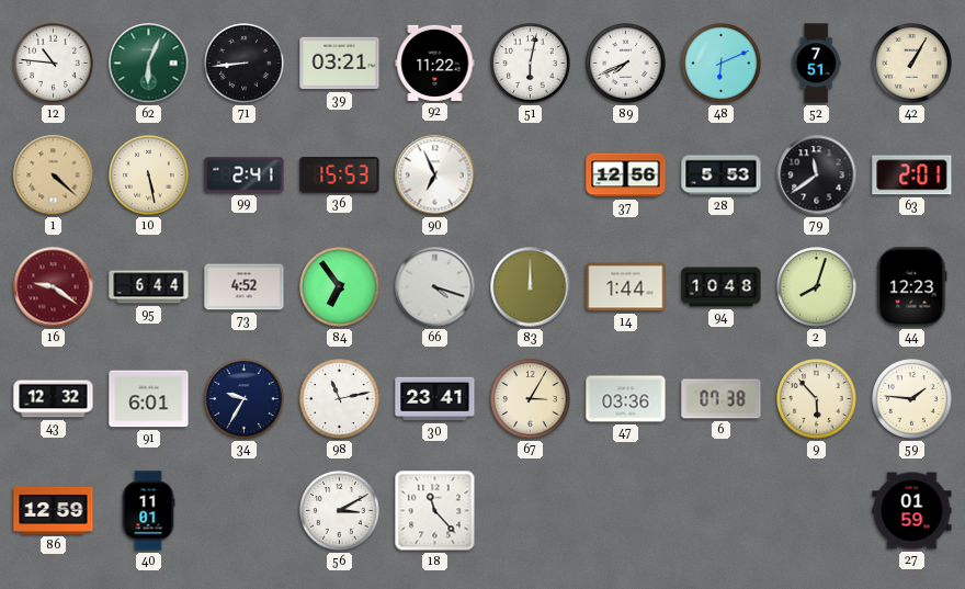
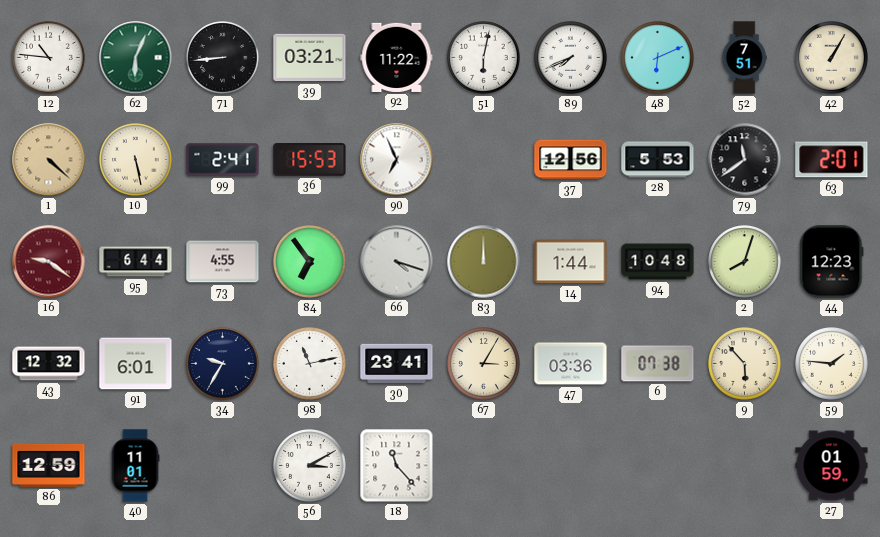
73: 4:52 -> 4:55 (223, 262)
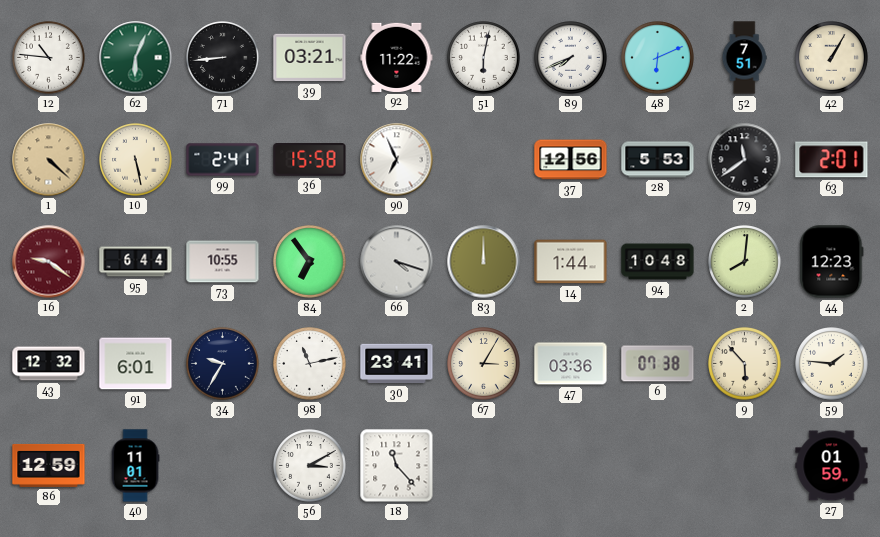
36: 15:53 -> 15:58 (310, 160)
73: 4:55 -> 10:55 (223, 262)
2: 8:03 -> 8:01 (745, 262)
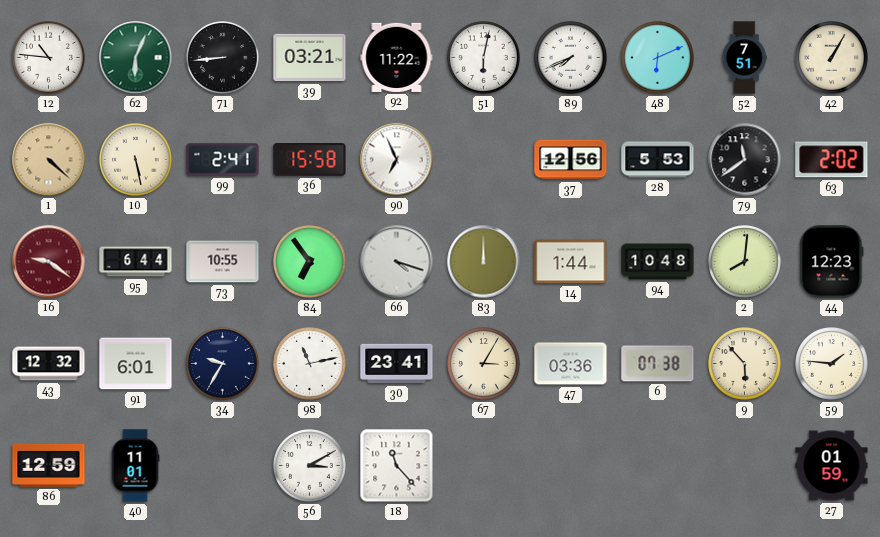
63: 2:01 -> 2:02 (832, 160)
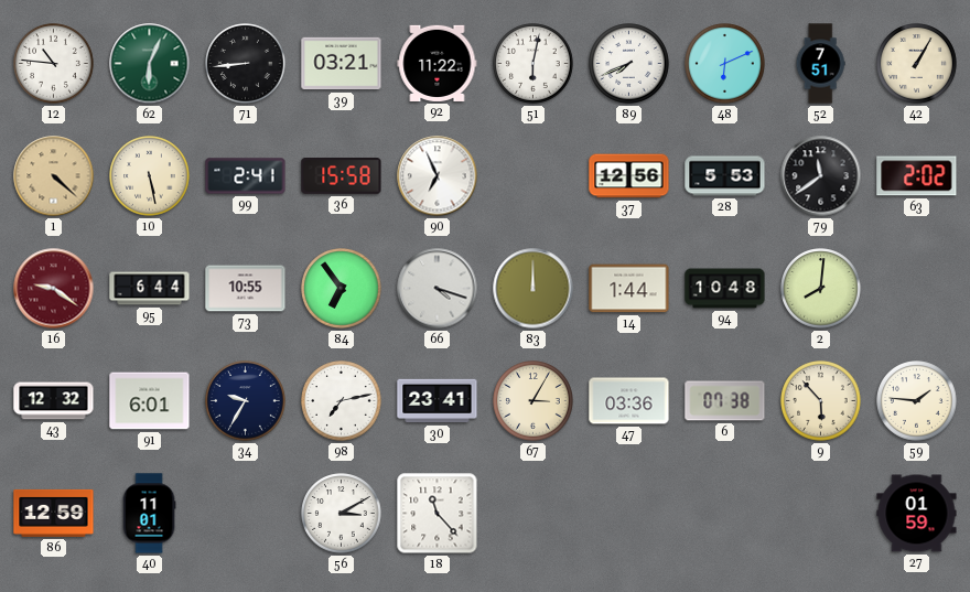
44: 12:23 -> none (832, 262)
98: 11:13 -> 7:13 (342, 401)
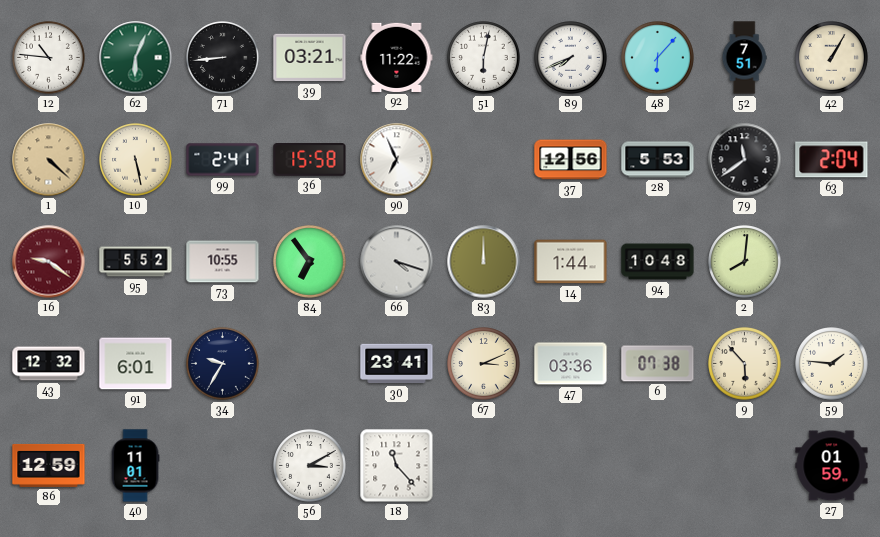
48: 6:11 -> 6:07 (658, 58)
63: 2:02 -> 2:04 (832, 160)
95: 6:44 -> 5:52 (136, 262)
98: 7:13 -> none (342, 401)
67: 3:05 -> 3:11 (484, 364)
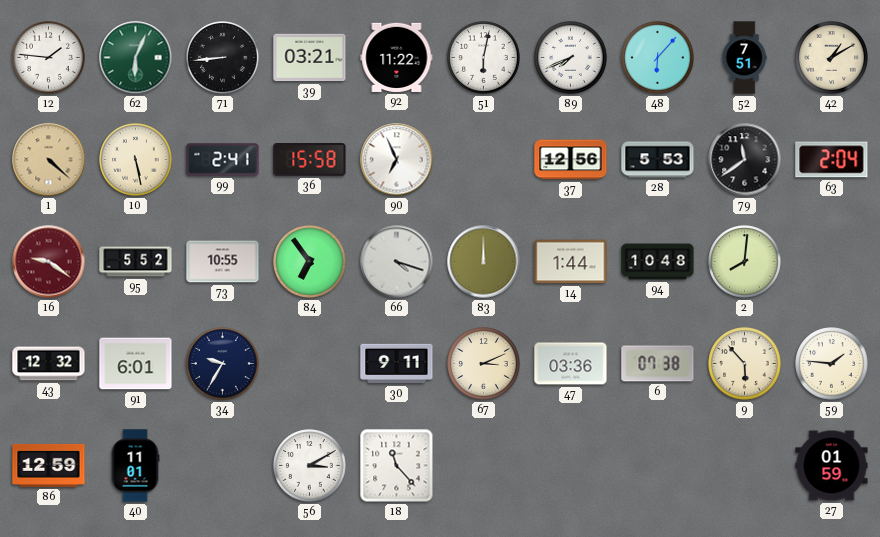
12: 10:46 -> 1:46 (49, 58)
42: 1:05 -> 1:10 (832, 58)
30: 23:41 -> 9:11 (397, 364)
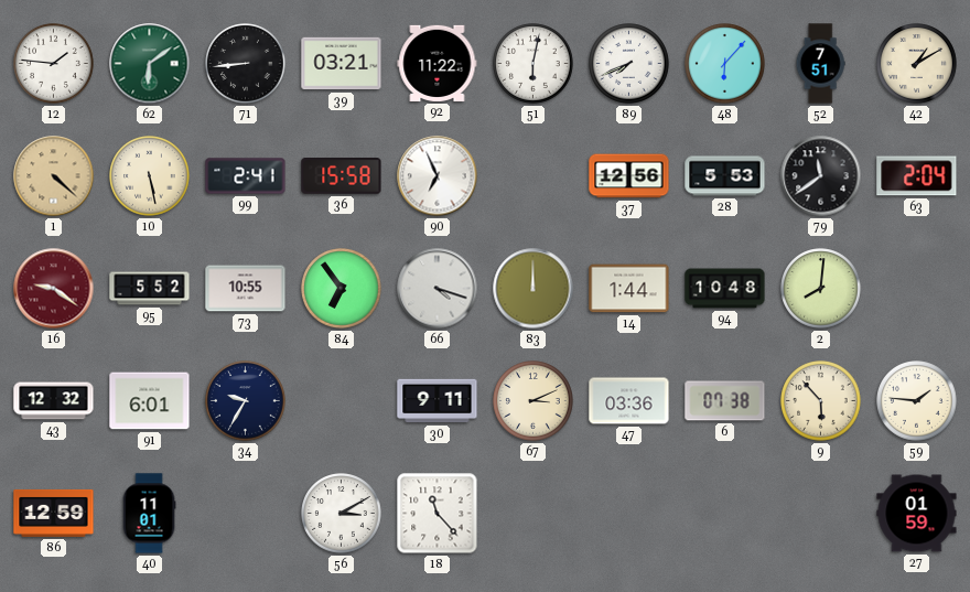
62: 6:04 -> 6:09 (150, 64)
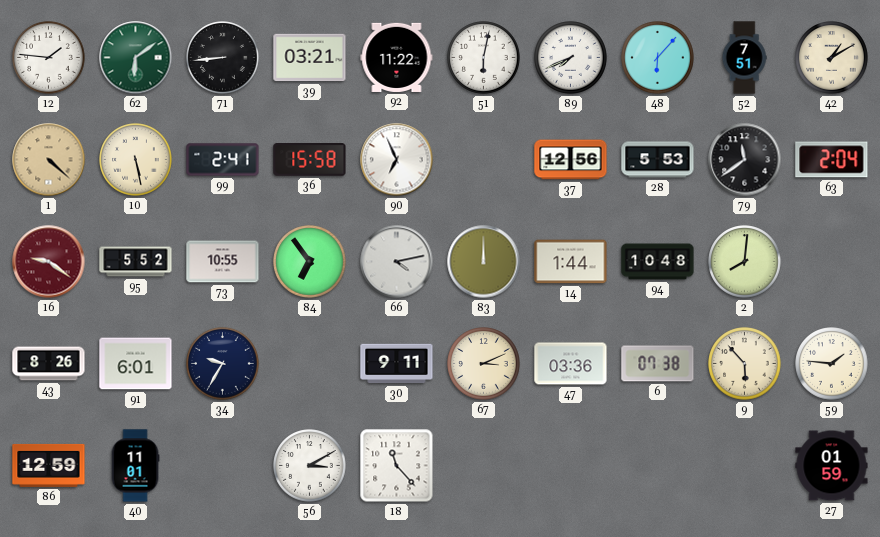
66: 4:18 -> 4:13 (397, 262)
43: 12:32 -> 8:26 (49, 364)
